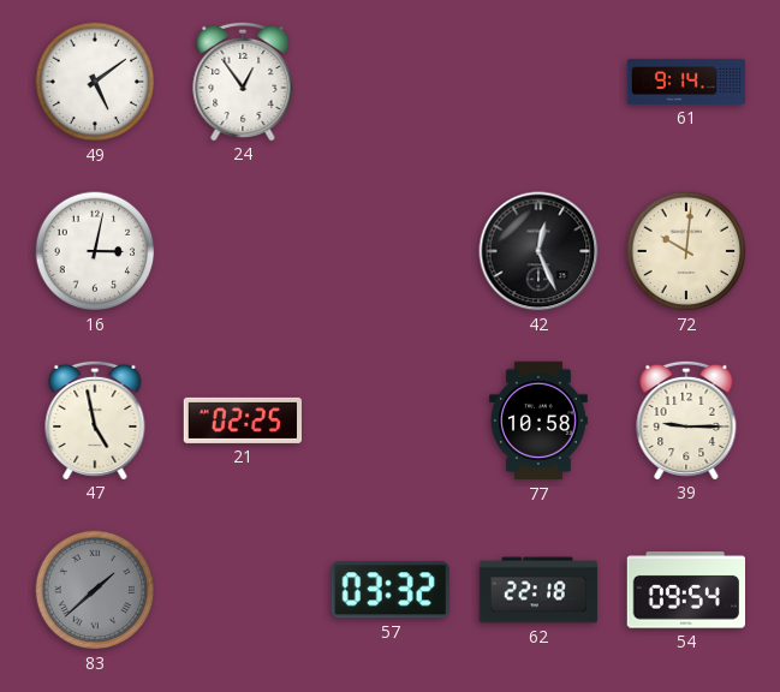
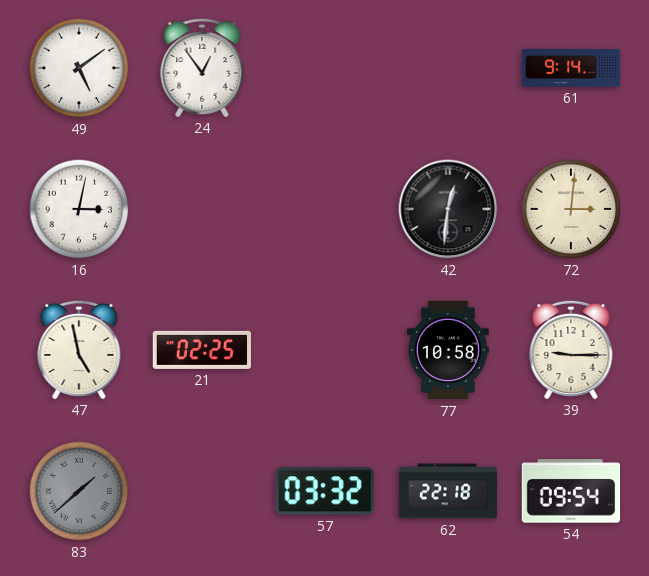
42: 12:26 -> 12:31 (448, 209)
72: 10:01 -> 3:01 (571, 209)
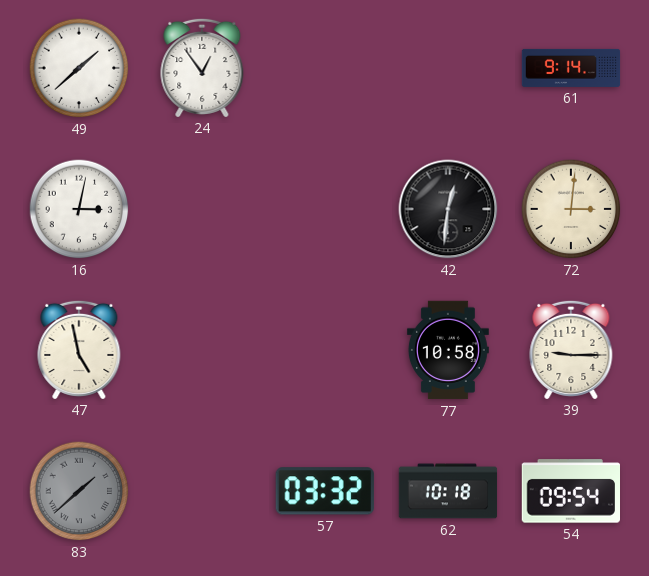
49: 5:09 -> 1:38 (79, 68)
21: 02:25 -> none (202, 350)
62: 22:18 -> 10:18 (448, 491)
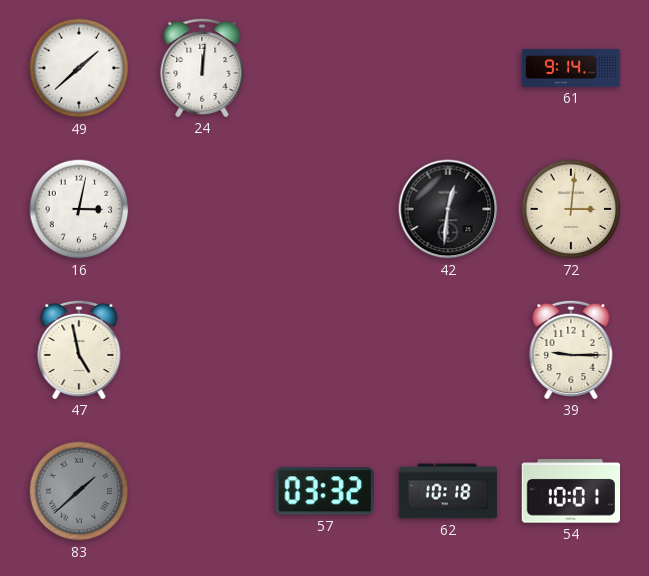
24: 12:54 -> 12:01 (202, 67)
77: 10:58 -> none (448, 350)
54: 09:54 -> 10:01 (570, 491)
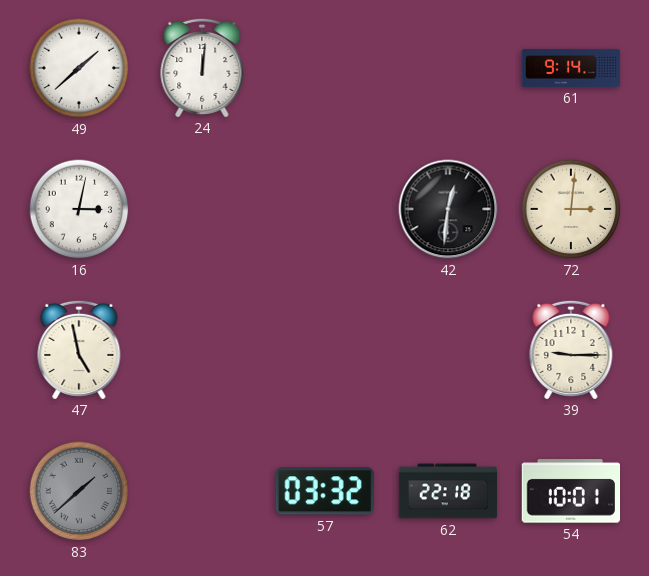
62: 10:18 -> 22:18 (448, 491)
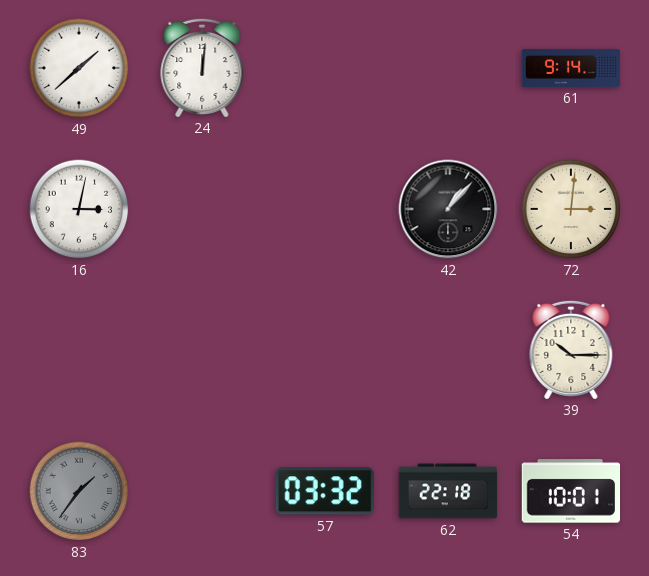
42: 12:31 -> 1:07 (448, 209)
47: 4:58 -> none (79, 349)
39: 9:15 -> 10:15 (571, 349)
83: 1:38 -> 1:36 (79, 491)
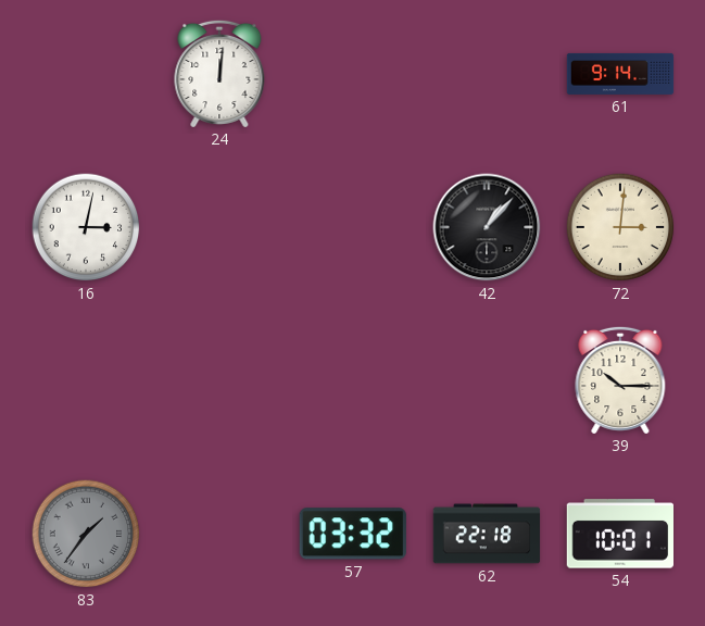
49: 1:38 -> none (79, 68)
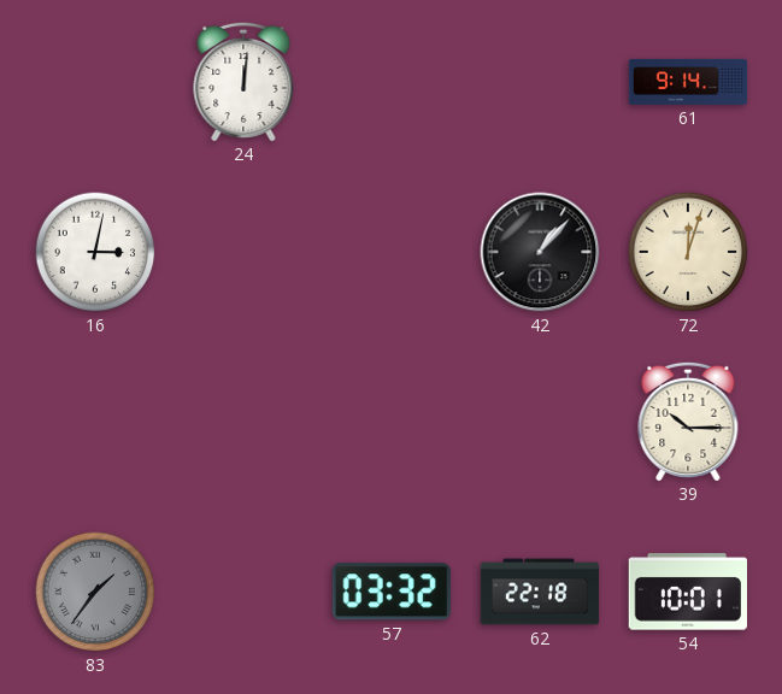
72: 3:01 -> 12:03 (688, 252)
